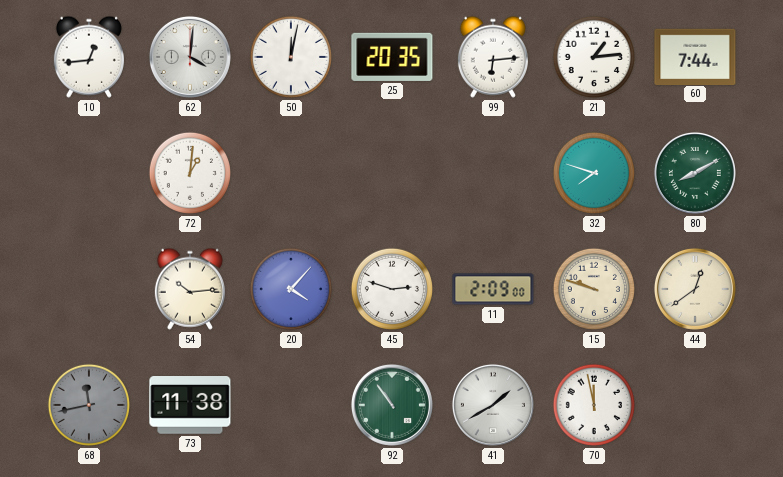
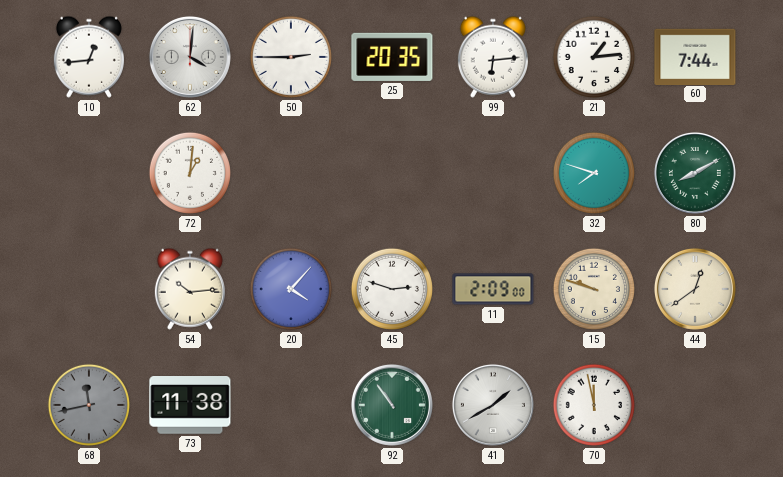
50: 12:02 -> 2:45 (291, 57)
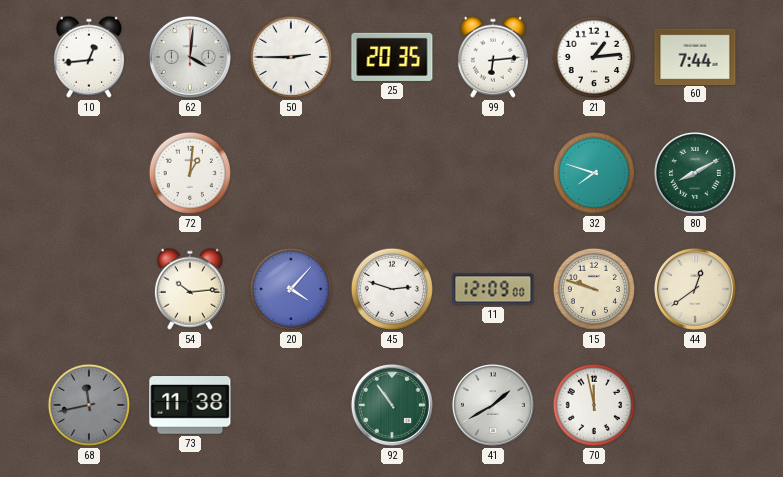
11: 2:09 -> 12:09 (493, 289)
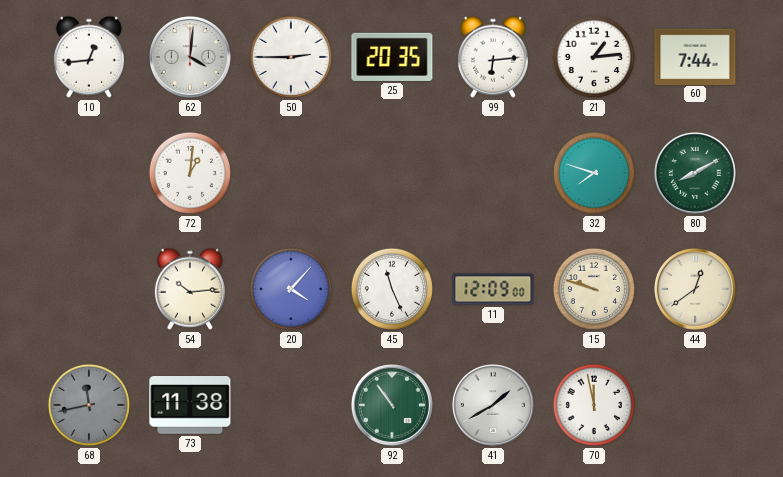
45: 2:48 -> 11:26 (392, 289)
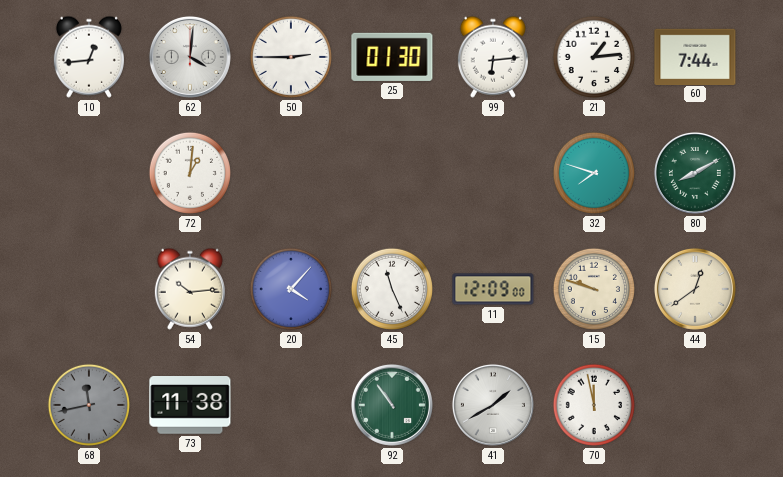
25: 20:35 -> 01:30 (392, 57)
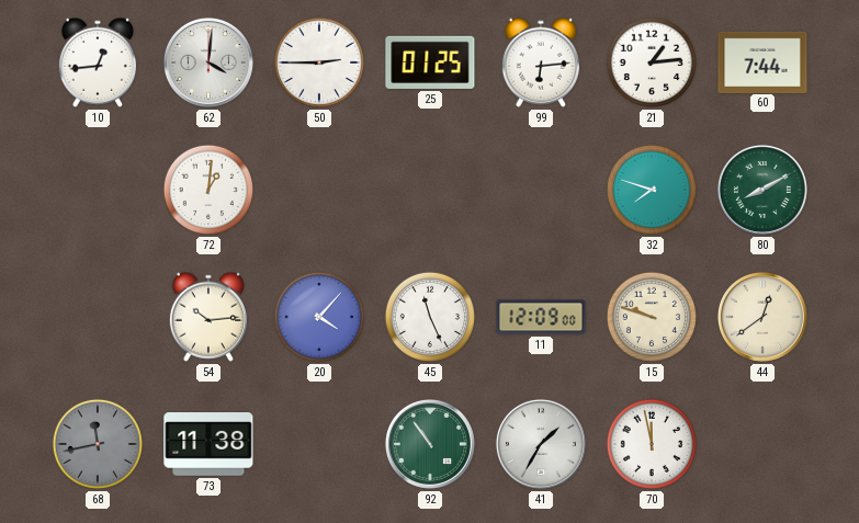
25: 01:30 -> 01:25 (430, 62)
41: 1:40 -> 1:35 (541, 444)
